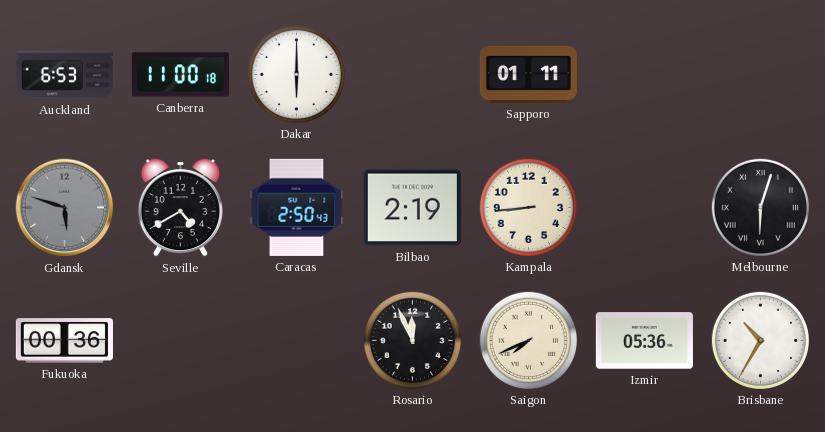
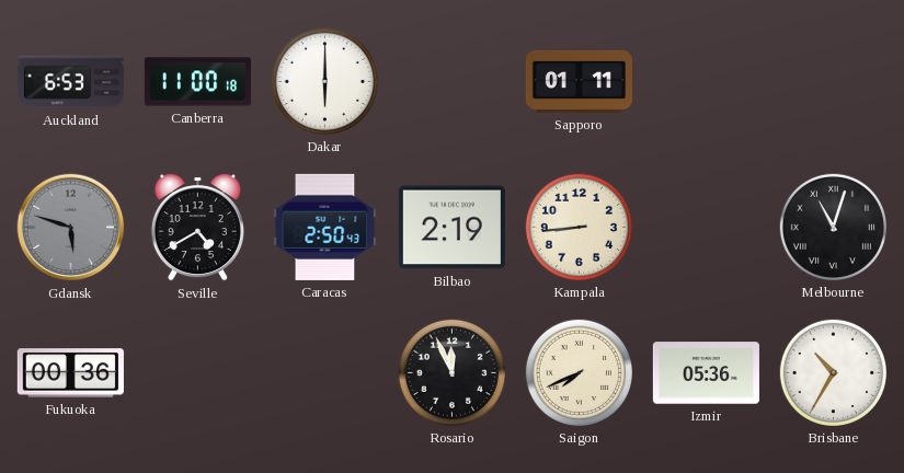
Melbourne: 6:03 -> 11:03 (833, 227)
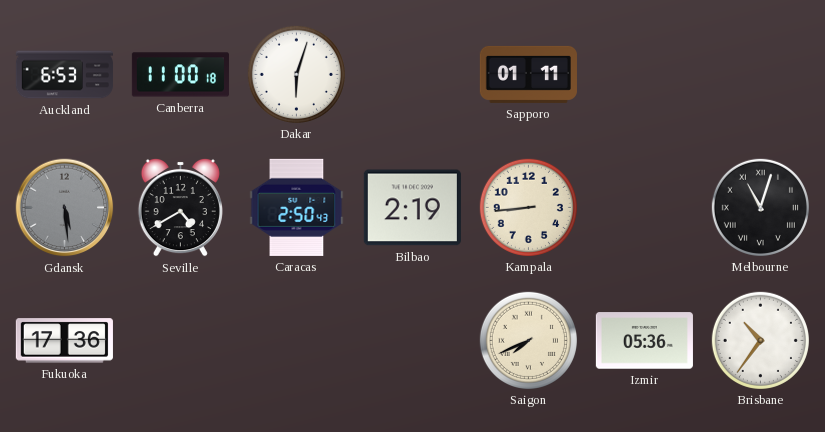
Dakar: 6:00 -> 6:03 (296, 74)
Gdansk: 5:48 -> 5:29 (65, 208)
Fukuoka: 00:36 -> 17:36 (64, 341)
Rosario: 11:56 -> none (451, 372)
Brisbane: 10:35 -> 10:36 (760, 340)
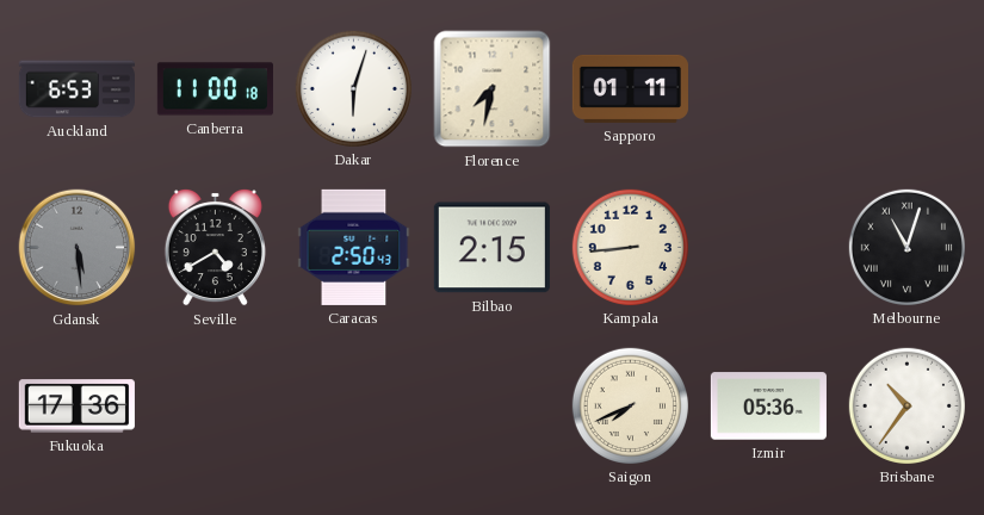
Florence: none -> 7:32 (493, 89)
Bilbao: 2:19 -> 2:15 (491, 248)
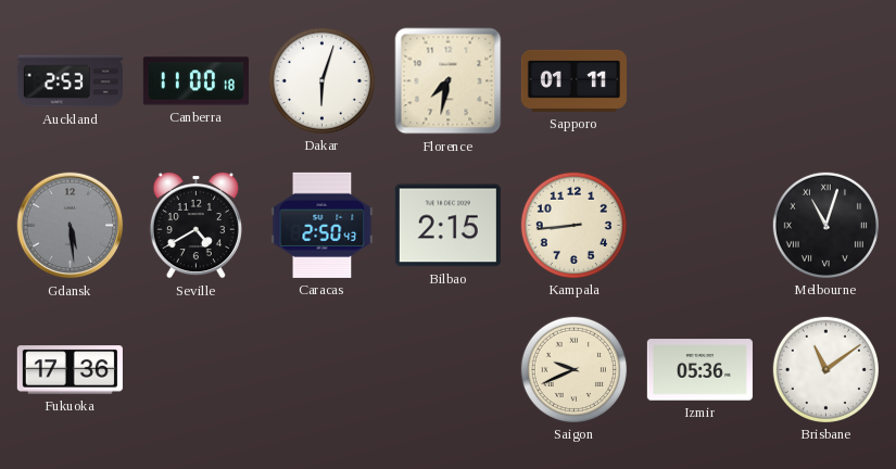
Auckland: 6:53 -> 2:53 (70, 81)
Saigon: 7:41 -> 9:41 (573, 369)
Brisbane: 10:36 -> 11:09 (825, 369)
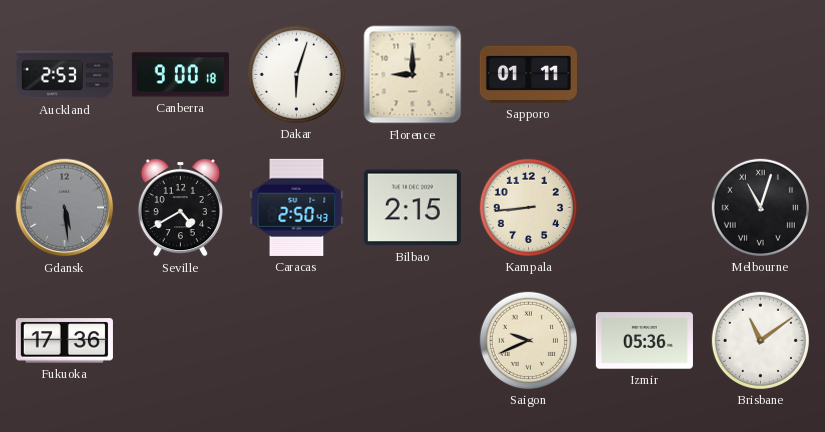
Canberra: 11:00 -> 9:00 (180, 75)
Florence: 7:32 -> 9:00 (413, 75)
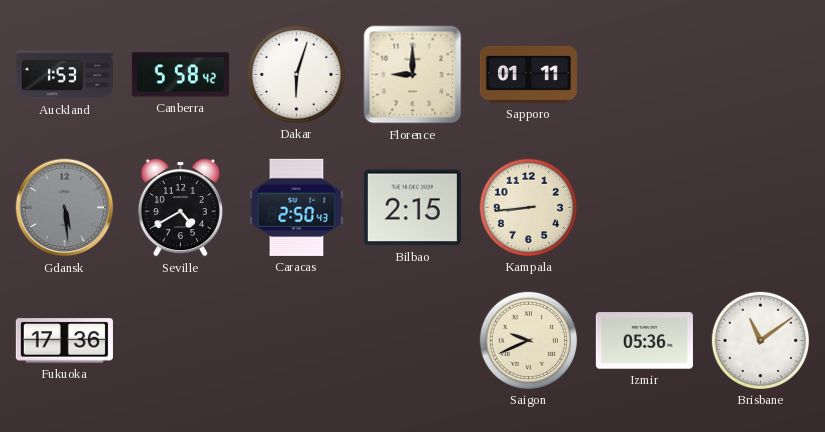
Auckland: 2:53 -> 1:53 (64, 75)
Canberra: 9:00 -> 5:58 (180, 75)
Melbourne: 11:03 -> none (760, 207)
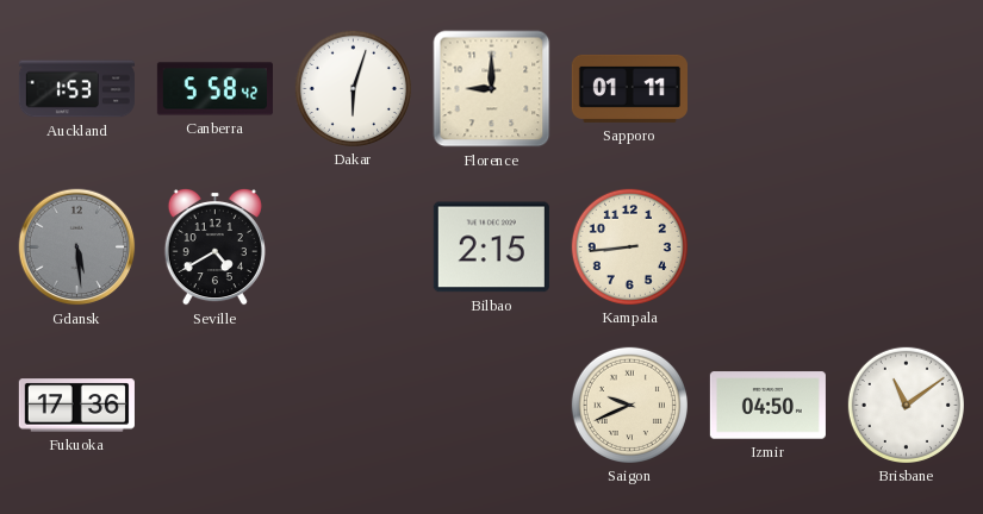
Caracas: 2:50 -> none (297, 207)
Izmir: 05:36 -> 04:50 (767, 406)
